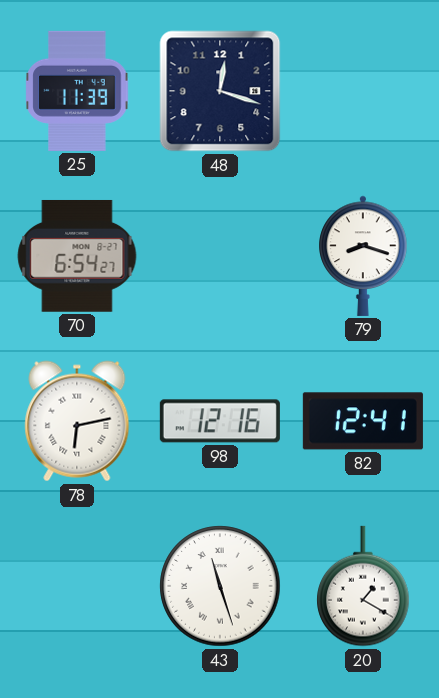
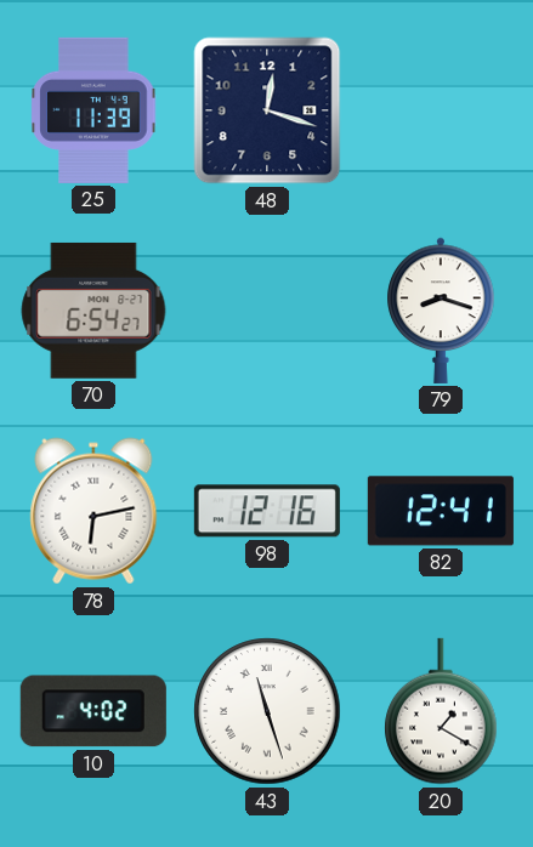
10: none -> 4:02 (93, 711)
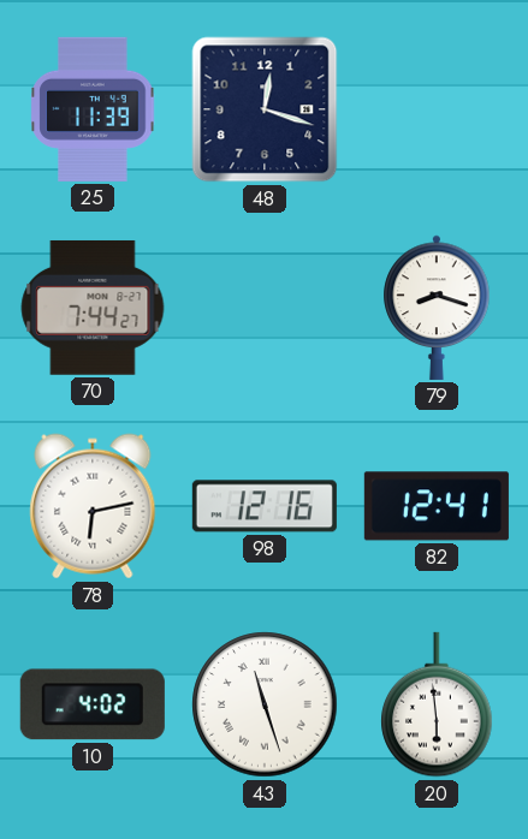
70: 6:54 -> 7:44 (93, 308)
20: 1:20 -> 5:59 (437, 704)
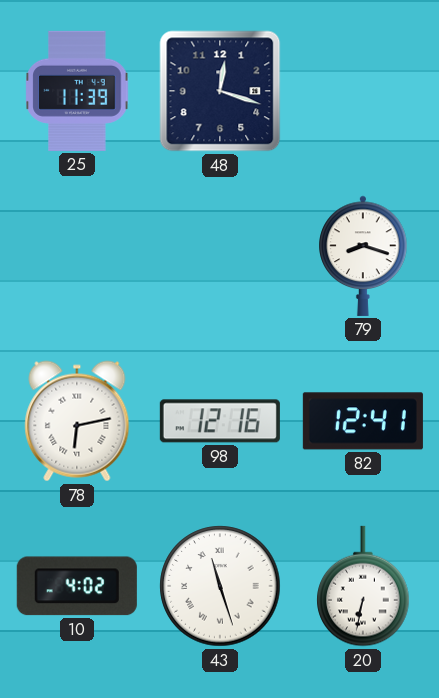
70: 7:44 -> none (93, 308)
20: 5:59 -> 6:32 (363, 586)
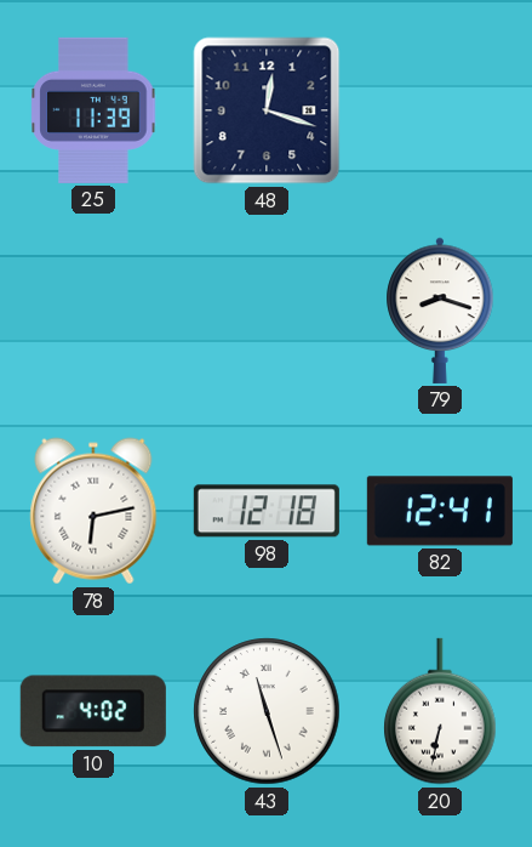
98: 12:16 -> 12:18 (267, 511)
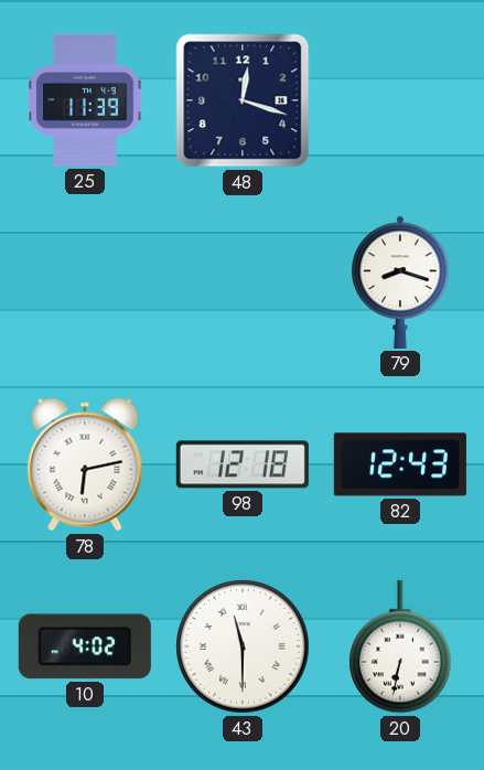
82: 12:41 -> 12:43 (400, 464)
43: 11:27 -> 11:30 (243, 646)
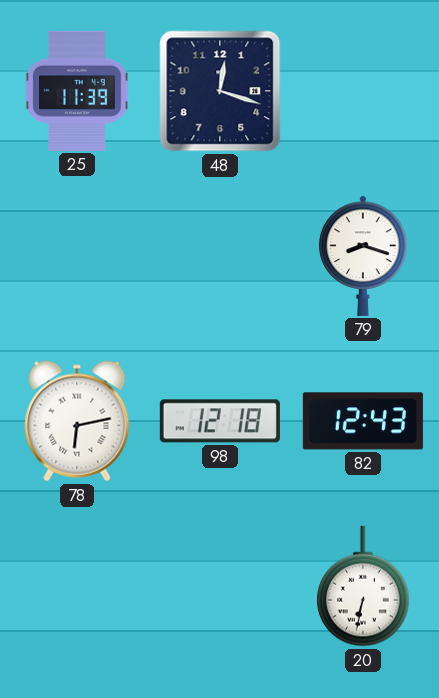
10: 4:02 -> none (85, 646)
43: 11:30 -> none (243, 646)
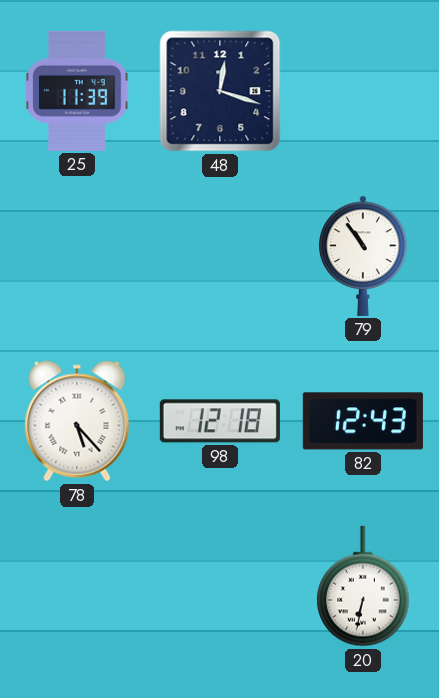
79: 8:18 -> 10:54 (363, 256)
78: 6:13 -> 5:23 (77, 421)
